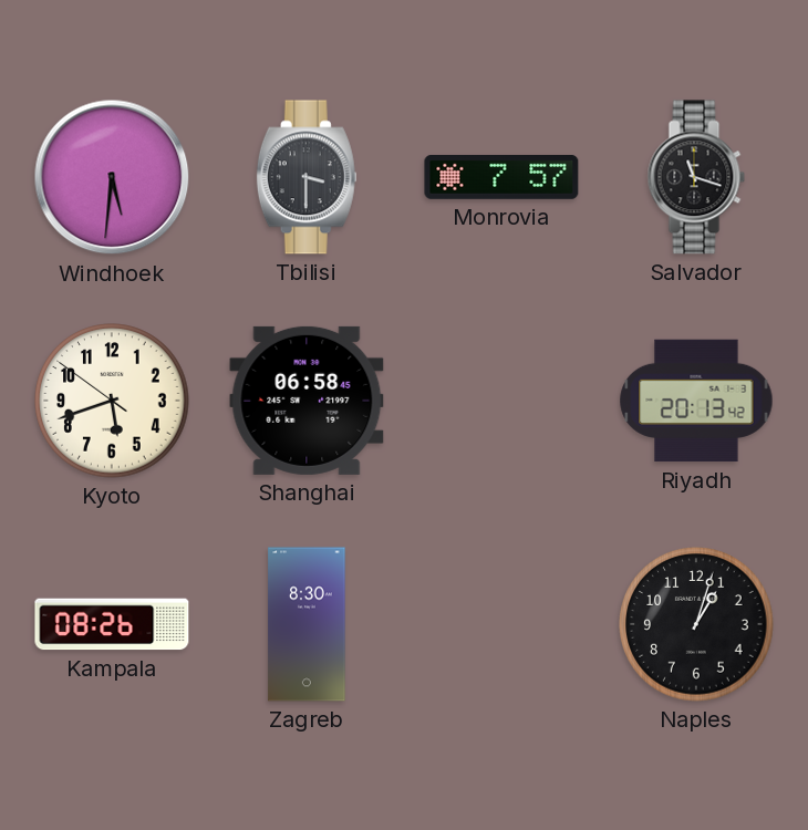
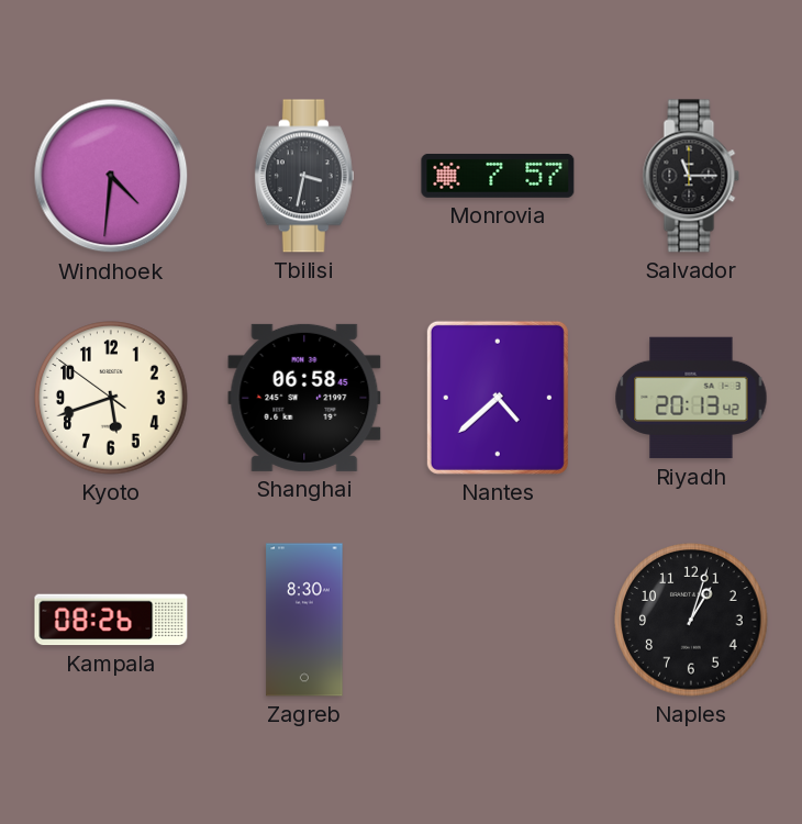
Windhoek: 5:31 -> 4:31 (111, 176)
Tbilisi: 3:30 -> 3:32 (304, 176)
Salvador: 11:18 -> 11:15 (691, 176)
Nantes: none -> 4:38 (498, 398)
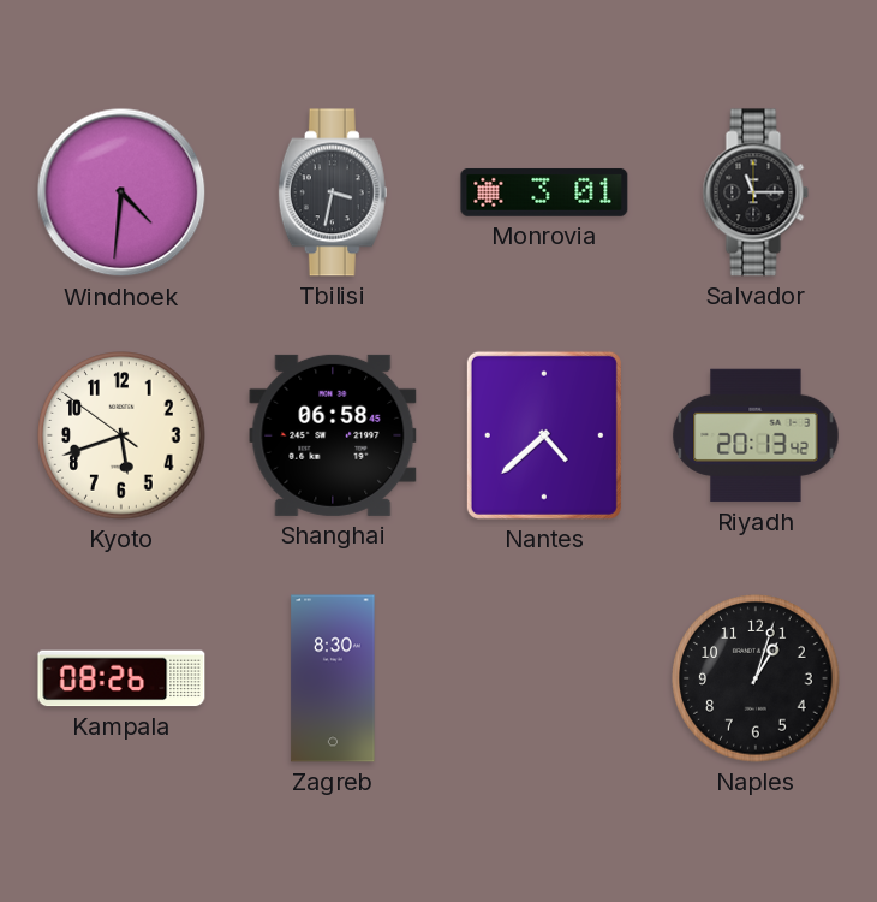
Monrovia: 7:57 -> 3:01 (544, 192)
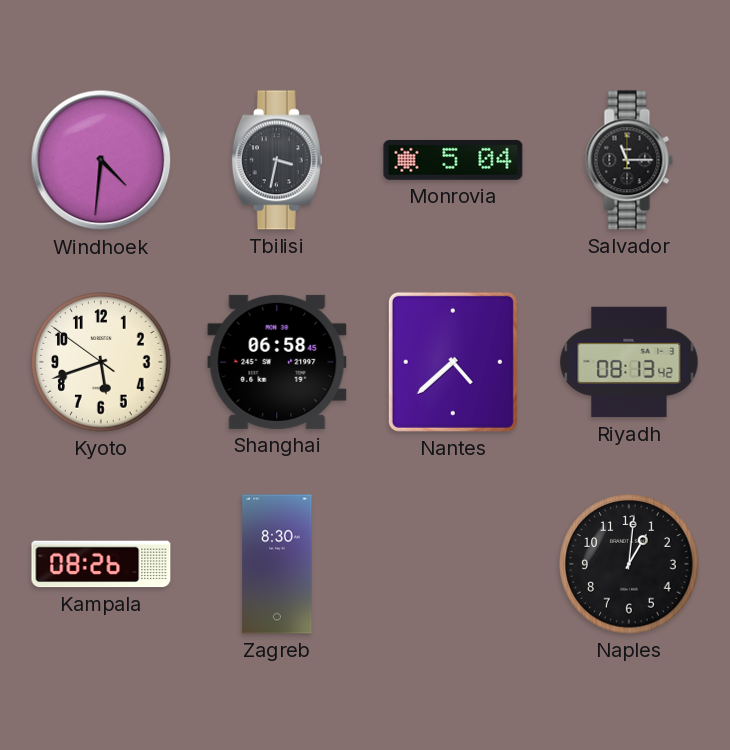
Monrovia: 3:01 -> 5:04 (453, 160)
Riyadh: 20:13 -> 08:13 (629, 362)
Naples: 1:03 -> 1:01 (629, 564)
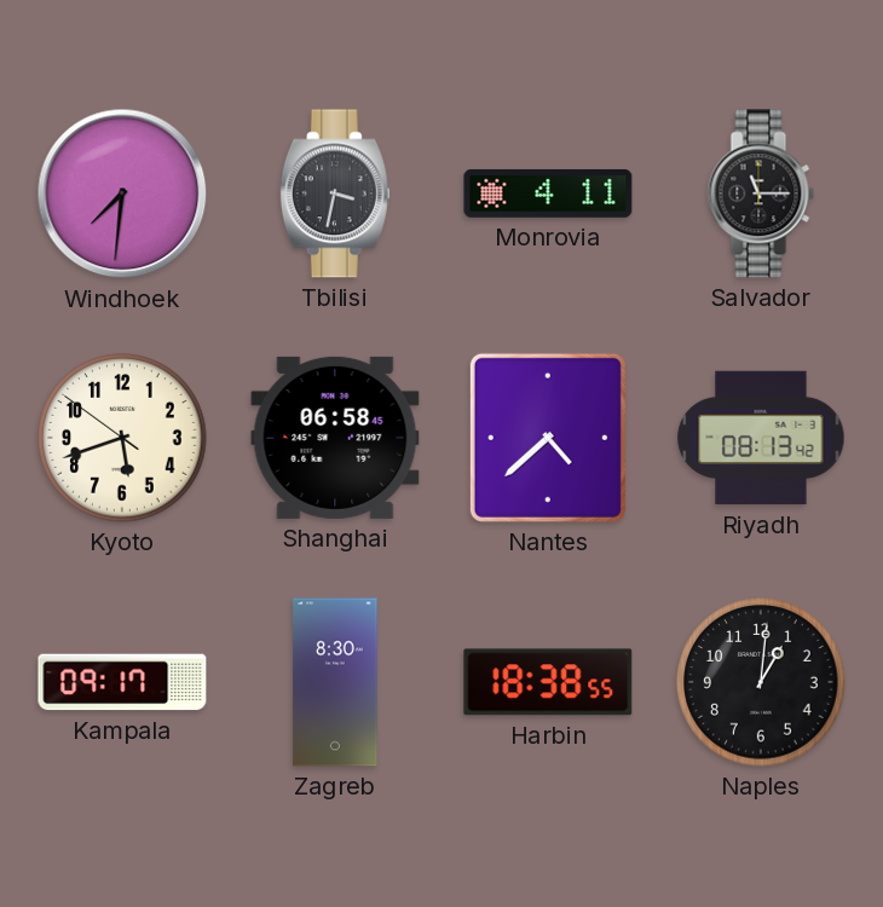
Windhoek: 4:31 -> 7:31 (122, 193)
Monrovia: 5:04 -> 4:11 (548, 193)
Kampala: 08:26 -> 09:17 (122, 682)
Harbin: none -> 18:38 (548, 682)
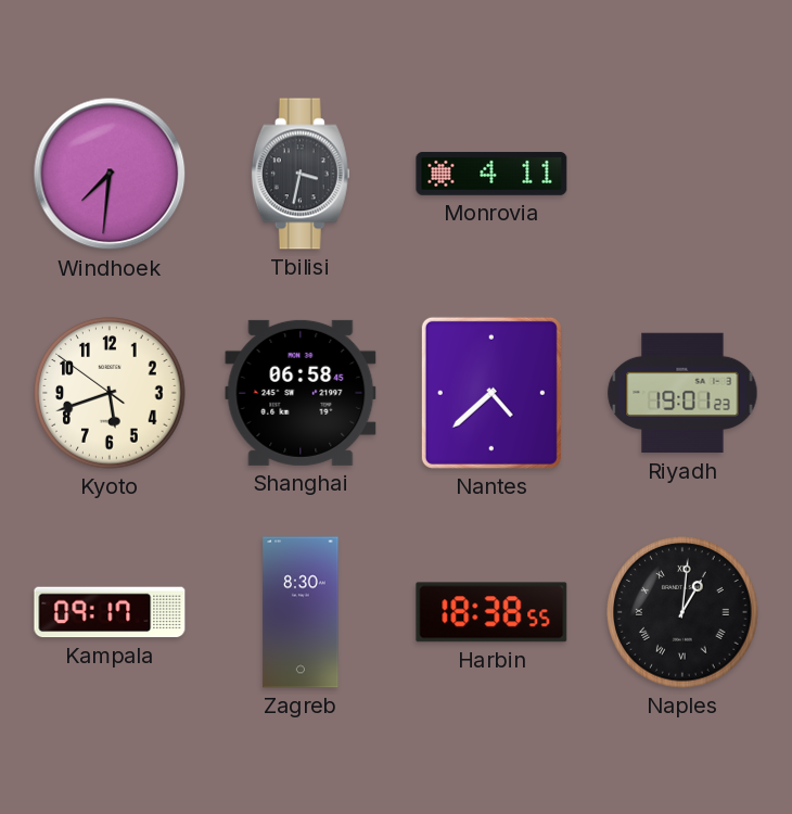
Salvador: 11:15 -> none (761, 193)
Riyadh: 08:13 -> 19:01 (682, 393)
Naples numerals: Arabic -> Roman (682, 612)
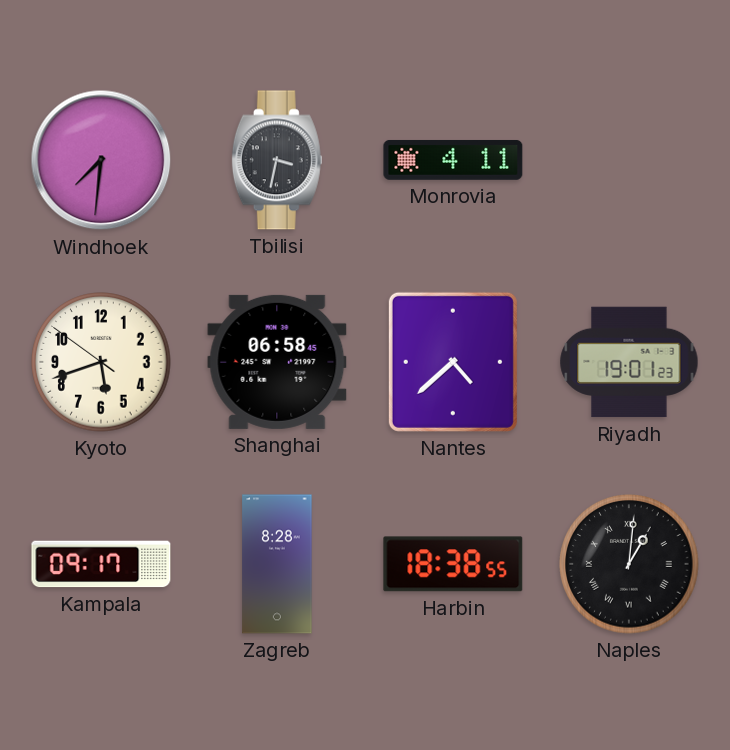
Zagreb: 8:30 -> 8:28 (277, 564)
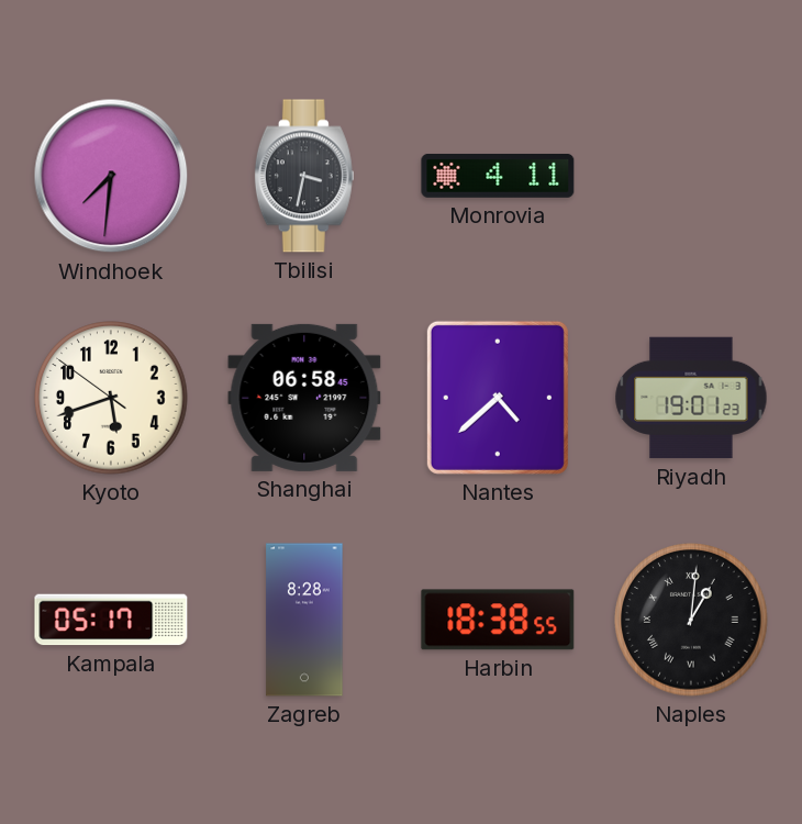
Kampala: 09:17 -> 05:17 (111, 620)
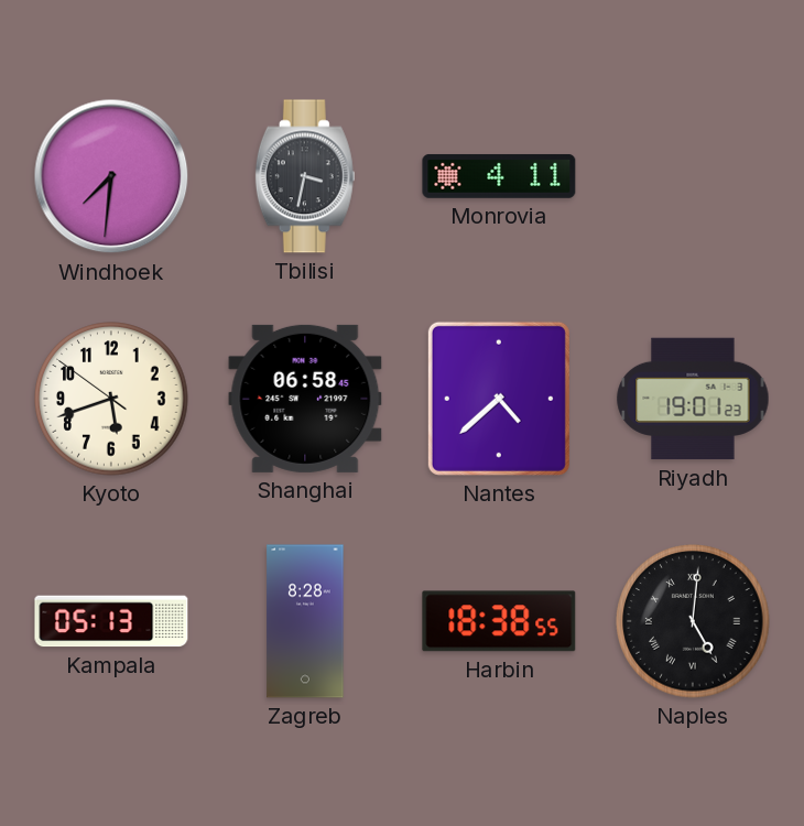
Kampala: 05:17 -> 05:13 (111, 621)
Naples: 1:01 -> 5:01 (693, 621)
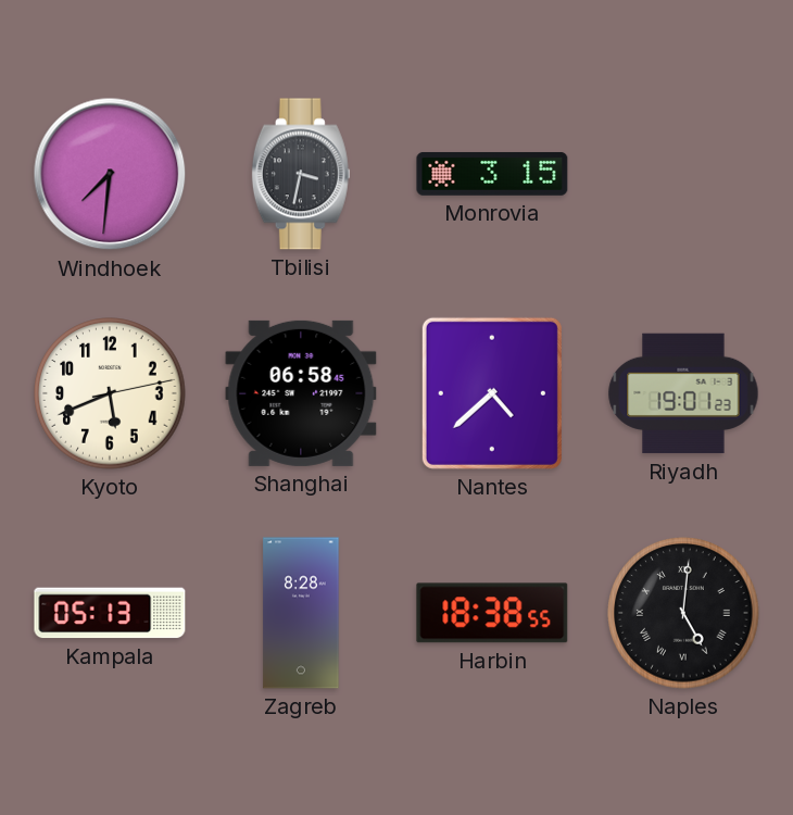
Monrovia: 4:11 -> 3:15 (492, 174)
Kyoto: 5:41:51 -> 5:41:13 (110, 393)
